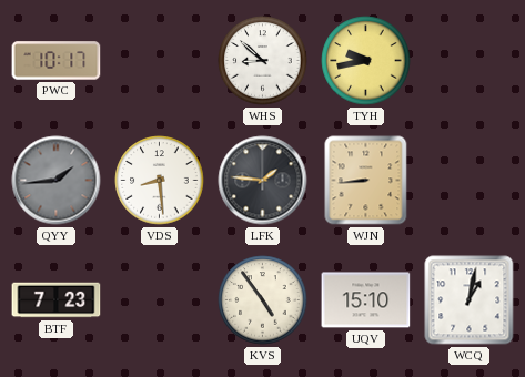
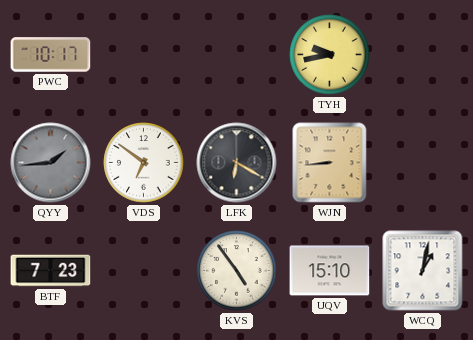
WHS: 8:52 -> none (263, 61)
VDS: 8:29 -> 6:51 (144, 163)
LFK: 1:46 -> 6:20 (237, 163)
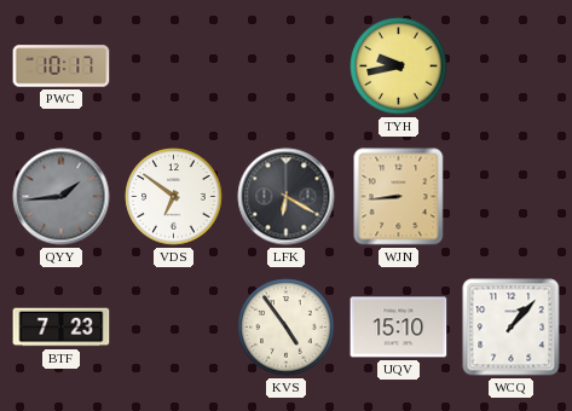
WCQ: 1:02 -> 1:07 (512, 328)
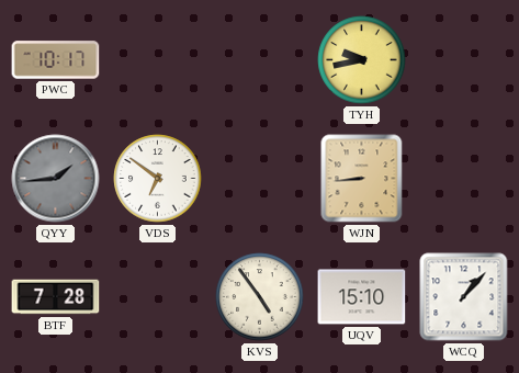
LFK: 6:20 -> none (287, 197)
BTF: 7:23 -> 7:28 (56, 297)
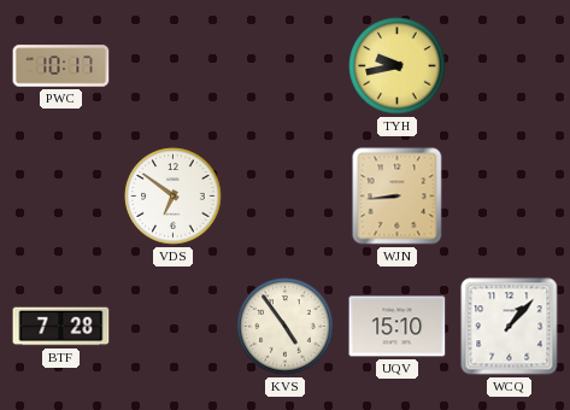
QYY: 1:44 -> none (56, 179)
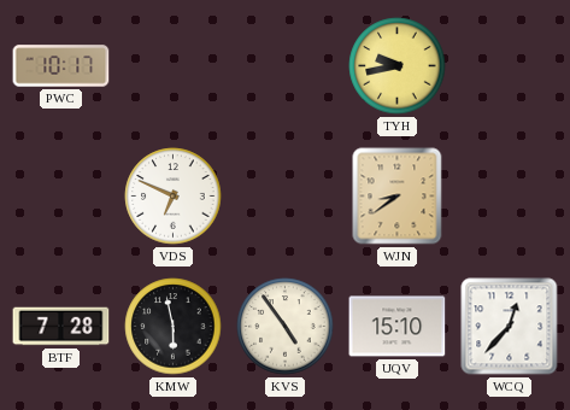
VDS: 6:51 -> 6:49 (174, 197)
WJN: 8:44 -> 8:39 (398, 197)
KMW: none -> 5:58 (174, 327)
WCQ: 1:07 -> 12:37 (510, 327)
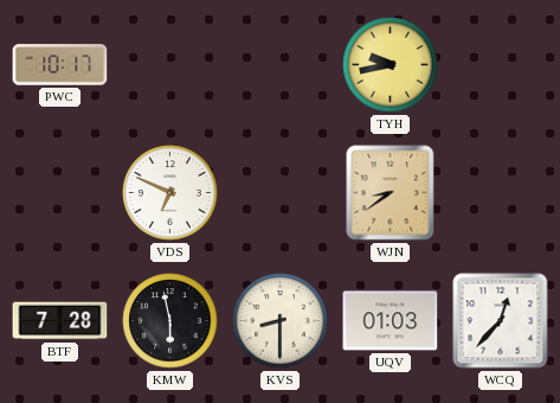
KVS: 4:54 -> 8:30 (281, 321)
UQV: 15:10 -> 01:03 (391, 321)
